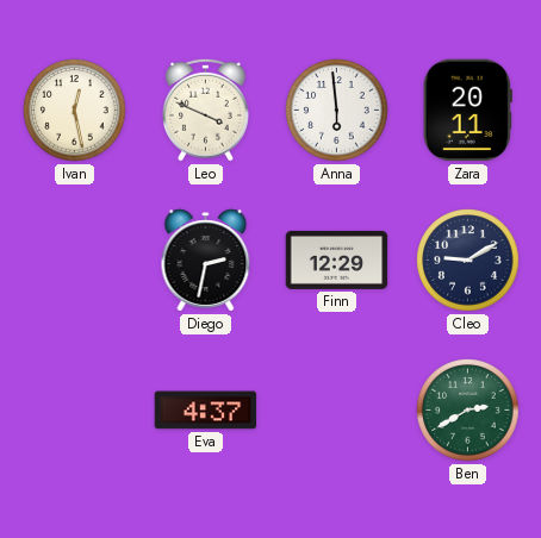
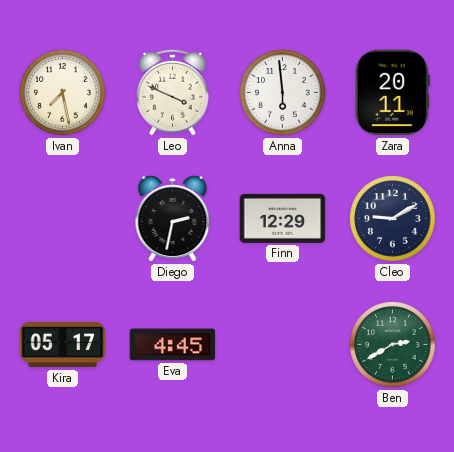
Ivan: 12:28 -> 7:28 (63, 93)
Kira: none -> 05:17 (63, 345)
Eva: 4:37 -> 4:45 (173, 345)
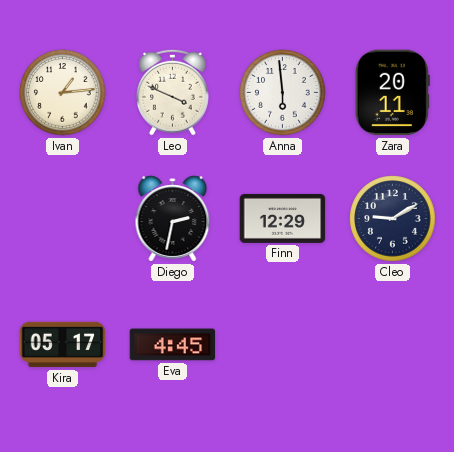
Ivan: 7:28 -> 1:14 (63, 93)
Ben: 2:40 -> none (393, 345)
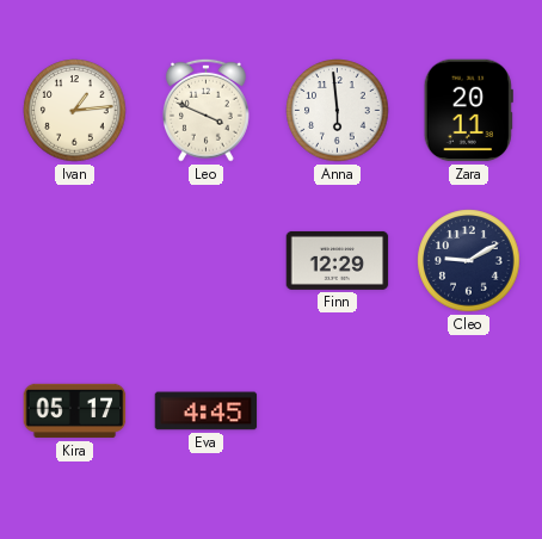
Diego: 2:32 -> none (173, 219)
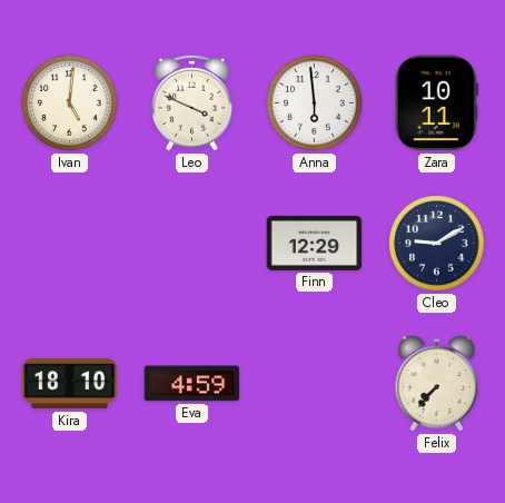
Ivan: 1:14 -> 5:01 (70, 103)
Zara: 20:11 -> 10:11 (436, 103)
Kira: 05:17 -> 18:10 (70, 384)
Eva: 4:45 -> 4:59 (192, 384)
Felix: none -> 7:37 (437, 384)
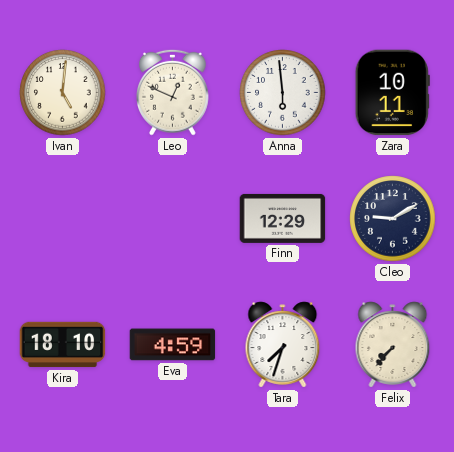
Leo: 3:49 -> 12:49 (173, 92)
Tara: none -> 7:33 (283, 345)
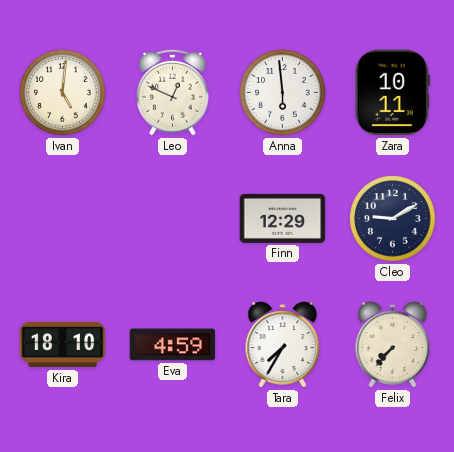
Tara: 7:33 -> 7:35 (283, 345)
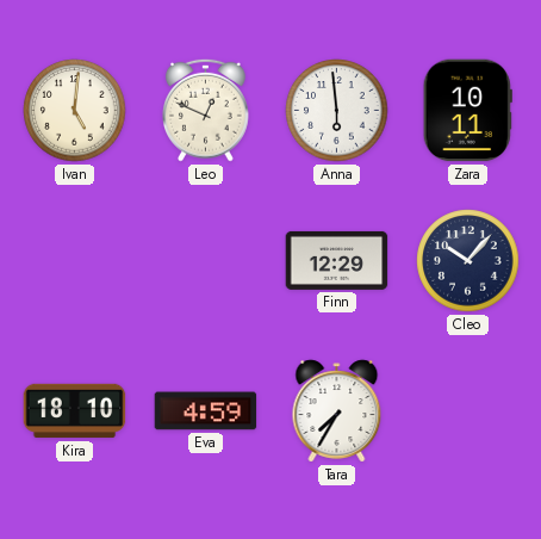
Cleo: 9:10 -> 10:07 (468, 261)
Felix: 7:37 -> none (393, 345)
